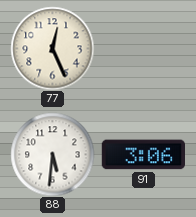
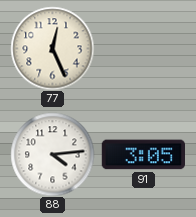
88: 5:31 -> 4:14 (52, 154)
91: 3:06 -> 3:05 (143, 155)
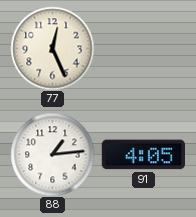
88: 4:14 -> 1:14 (52, 154)
91: 3:05 -> 4:05 (143, 155)
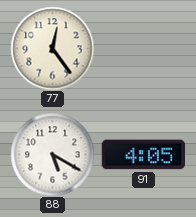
77: 12:26 -> 12:24 (52, 48)
88: 1:14 -> 5:20 (52, 154)
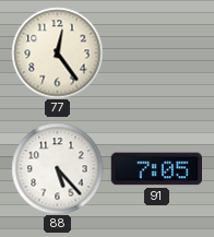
88: 5:20 -> 5:23 (57, 168)
91: 4:05 -> 7:05 (156, 169)
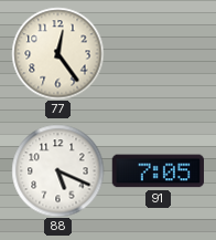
88: 5:23 -> 5:19 (57, 170)
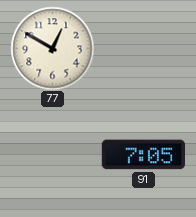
77: 12:24 -> 12:50 (52, 48)
88: 5:19 -> none (57, 170)
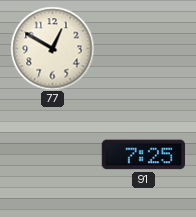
91: 7:05 -> 7:25 (143, 155)
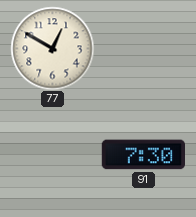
91: 7:25 -> 7:30 (143, 155)
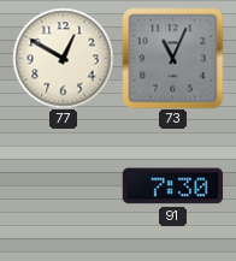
73: none -> 11:04 (172, 58)
